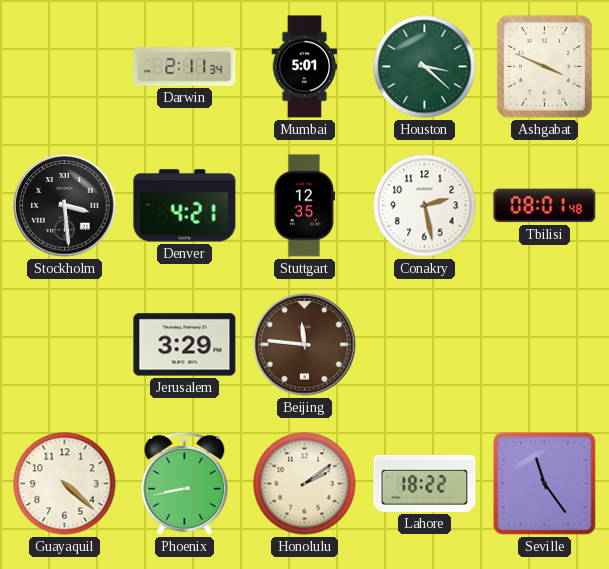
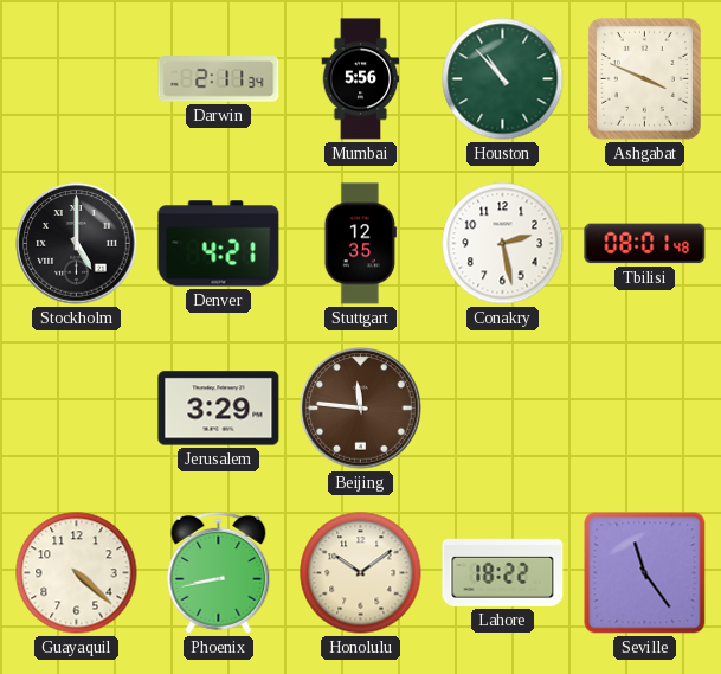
Mumbai: 5:01 -> 5:56 (361, 79)
Houston: 3:22 -> 10:53 (503, 79)
Stockholm: 3:29 -> 5:00 (77, 244)
Honolulu: 2:09 -> 10:09 (361, 573)
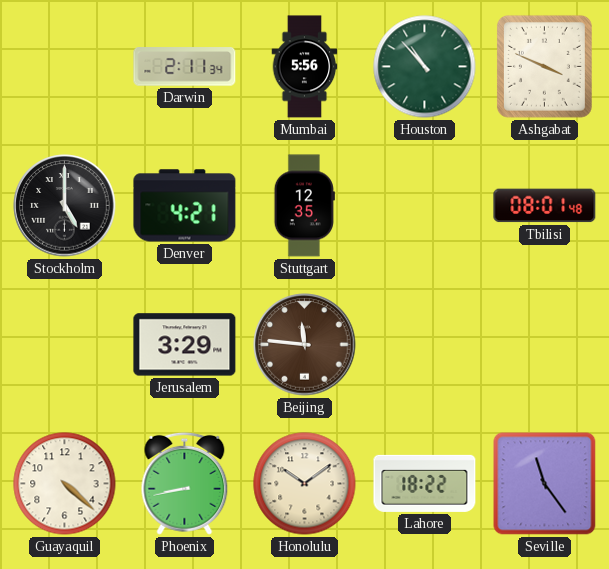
Conakry: 2:28 -> none (503, 244)
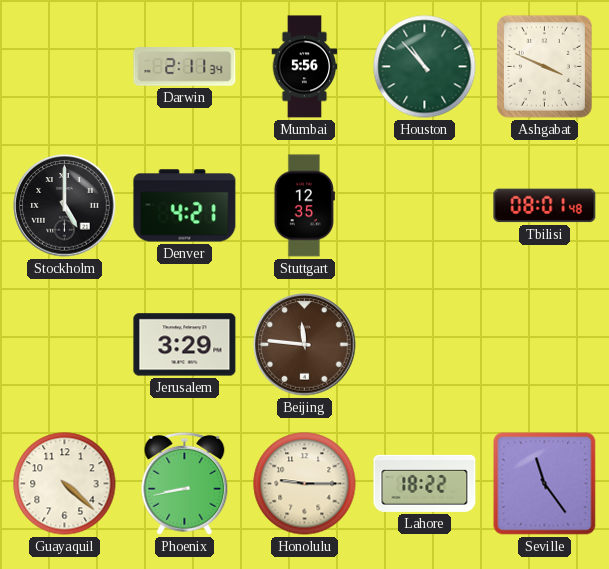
Honolulu: 10:09 -> 9:15 (305, 484)
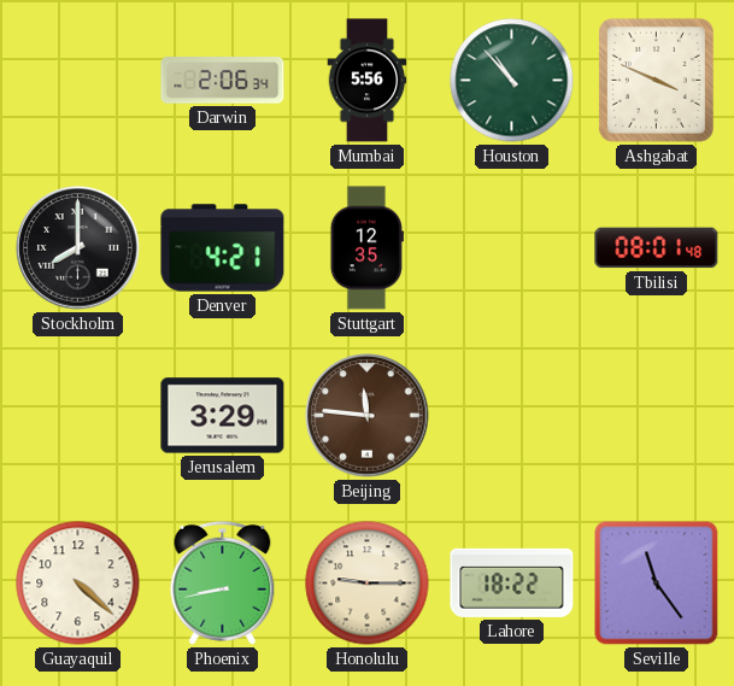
Darwin: 2:11 -> 2:06 (223, 81)
Stockholm: 5:00 -> 8:00 (78, 248)
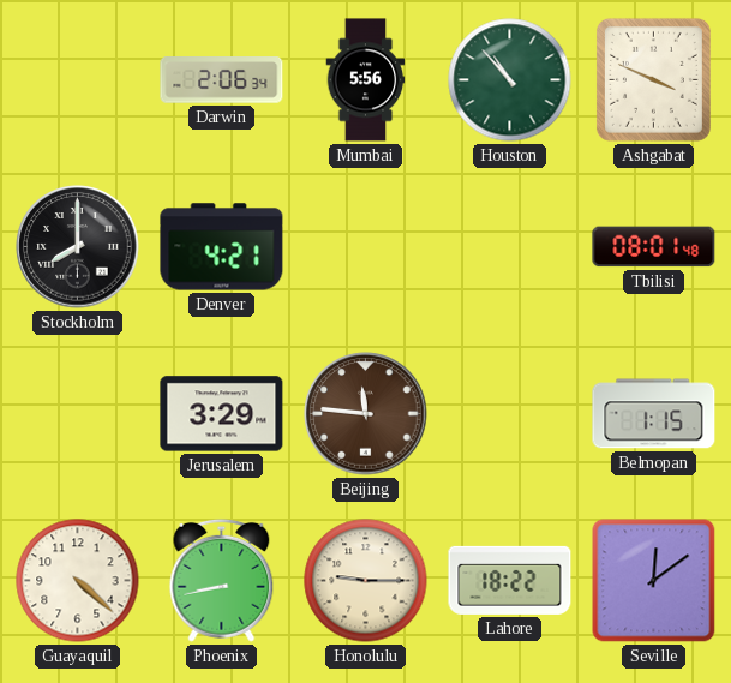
Stuttgart: 12:35 -> none (366, 248)
Belmopan: none -> 1:15 (654, 414)
Seville: 11:24 -> 12:09 (654, 581)
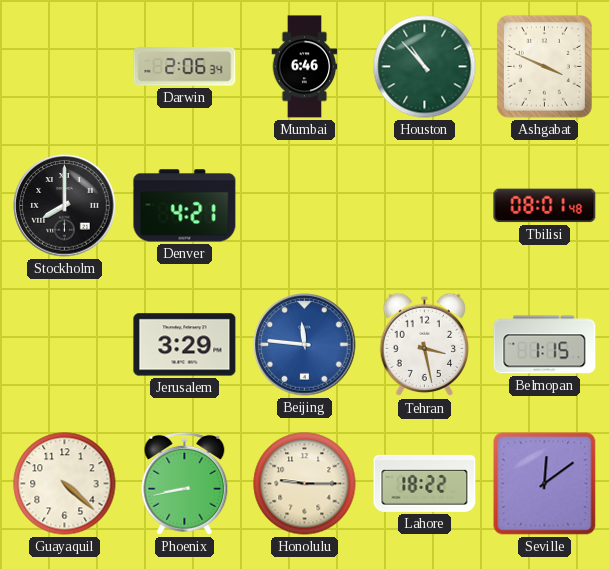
Mumbai: 5:56 -> 6:46 (305, 67)
Beijing dial: brown -> blue (305, 345)
Tehran: none -> 3:28 (425, 345)
